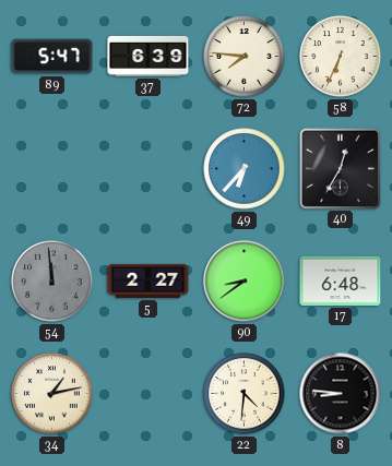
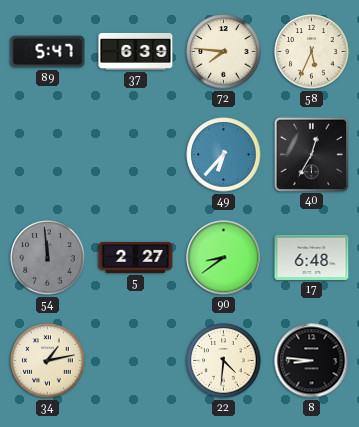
58: 6:34 -> 5:34 (312, 52)
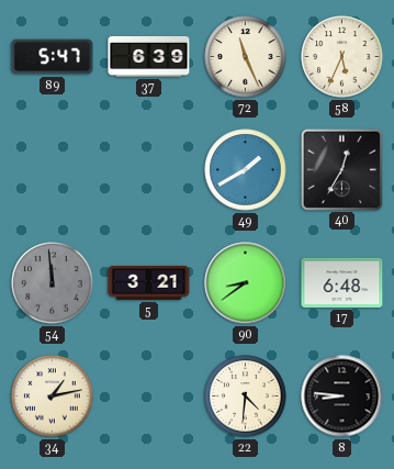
72: 7:46 -> 11:26 (246, 57)
49: 6:37 -> 1:40 (246, 170)
5: 2:27 -> 3:21 (149, 282)
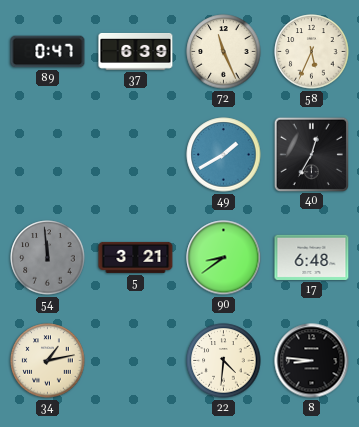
89: 5:47 -> 0:47 (48, 52)
